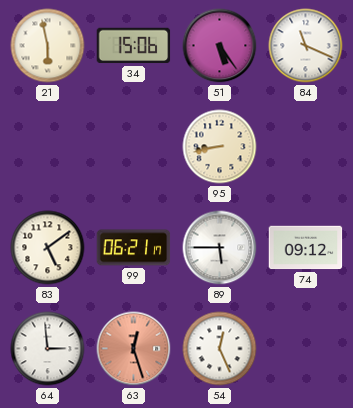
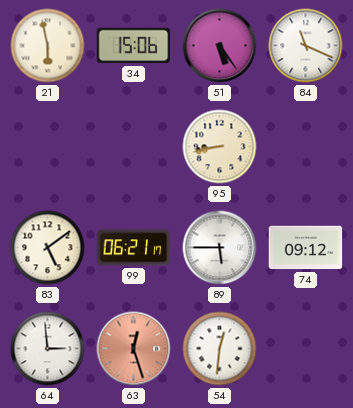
54: 12:26 -> 12:31 (220, 349)
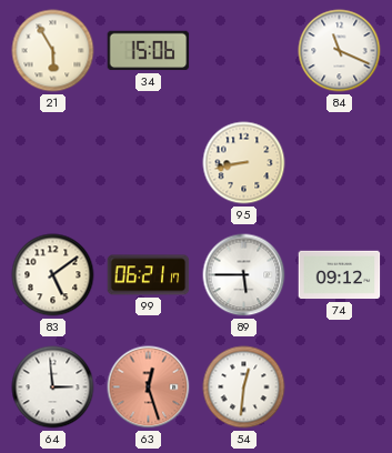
21: 5:58 -> 5:55 (53, 51)
51: 5:24 -> none (220, 46)
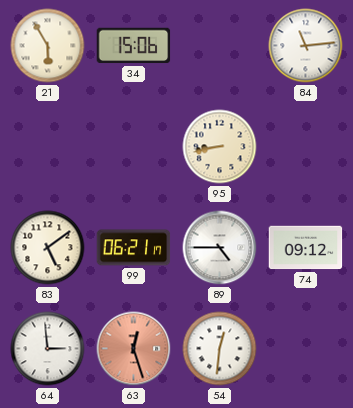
84: 11:19 -> 11:14 (306, 46)
89: 5:45 -> 4:45 (220, 248)
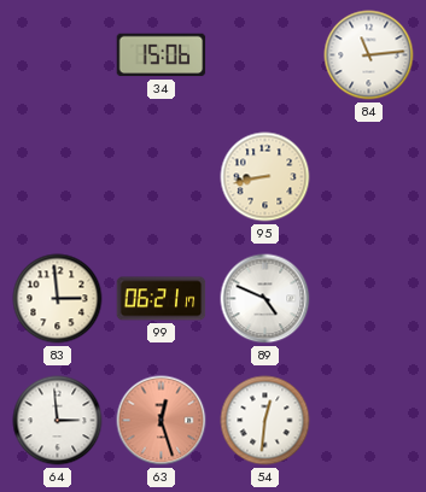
21: 5:55 -> none (48, 46)
83: 5:09 -> 2:59 (58, 299)
89: 4:45 -> 4:49 (265, 299)
74: 09:12 -> none (306, 248)
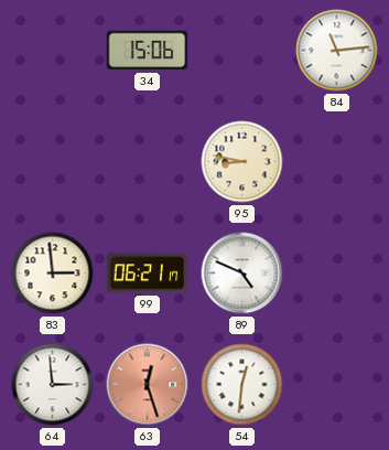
95: 8:43 -> 8:47 (242, 162)
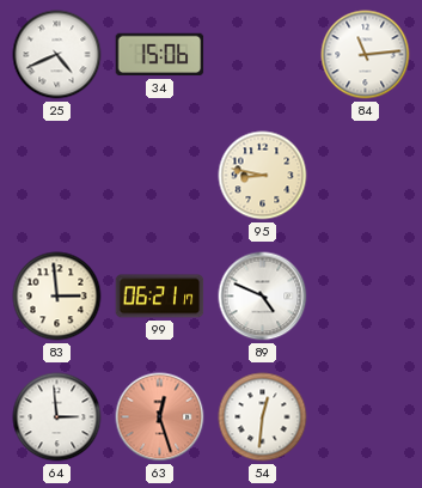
25: none -> 4:41 (57, 55)
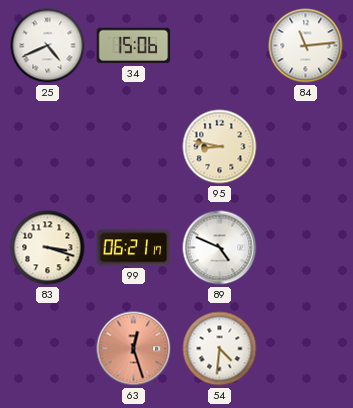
83: 2:59 -> 3:18 (48, 248)
64: 2:59 -> none (57, 417)
54: 12:31 -> 4:31 (220, 349)
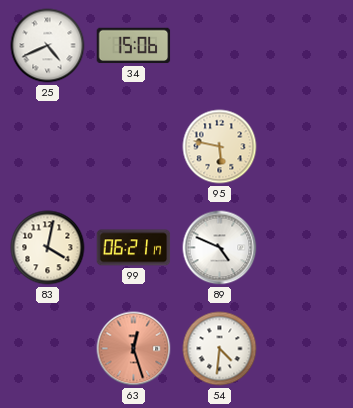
84: 11:14 -> none (306, 46)
95: 8:47 -> 5:47 (220, 147)
83: 3:18 -> 4:02 (48, 248)
